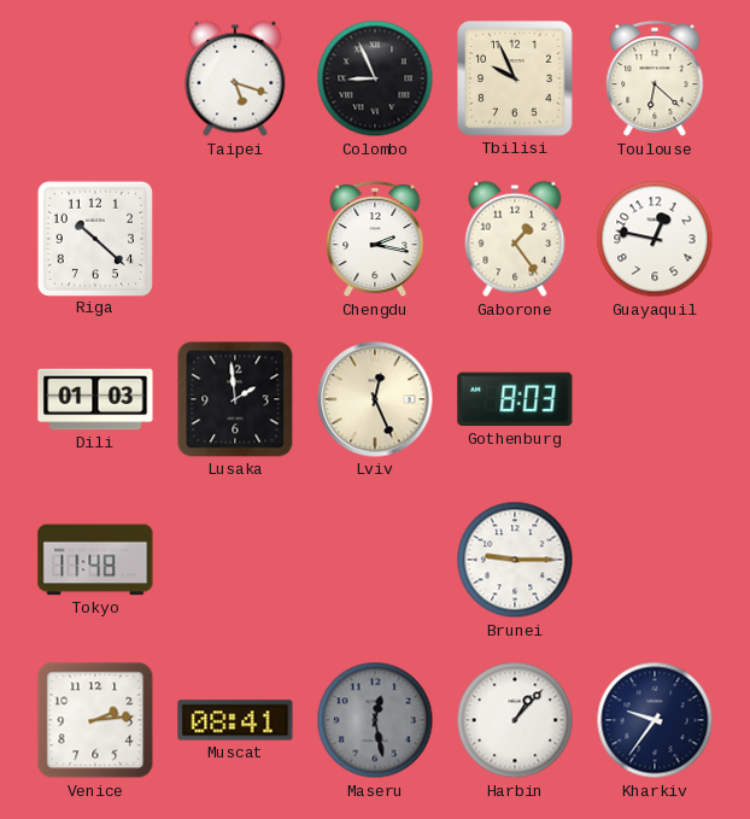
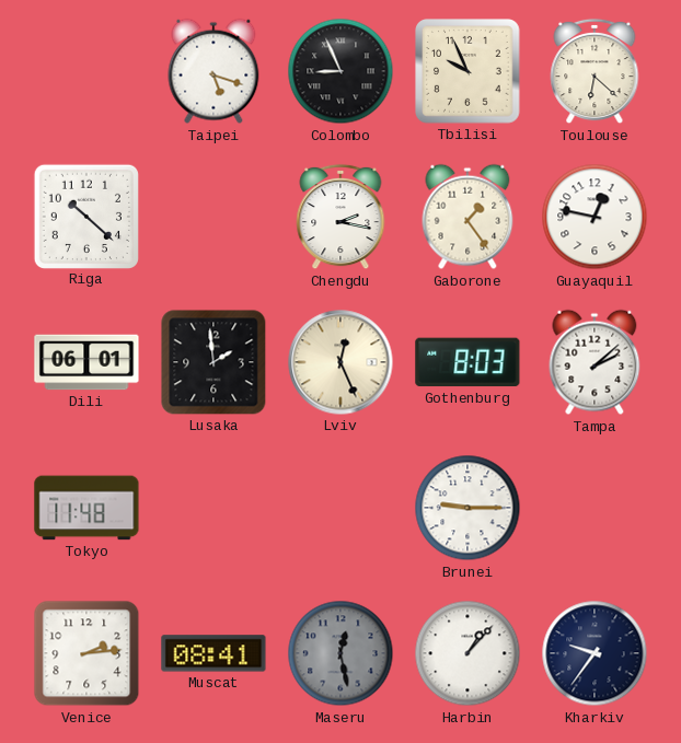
Dili: 01:03 -> 06:01 (86, 362)
Tampa: none -> 2:08 (595, 362)
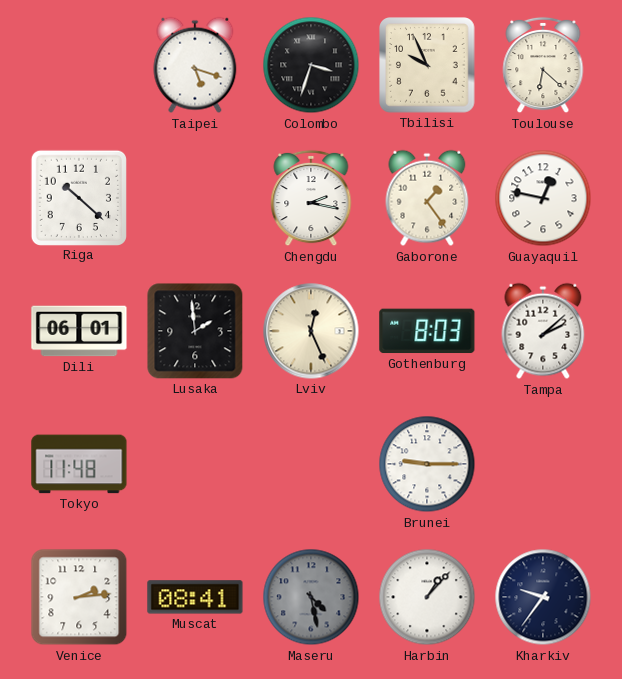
Colombo: 8:56 -> 3:33 (311, 65)
Maseru: 12:28 -> 4:28 (311, 597)
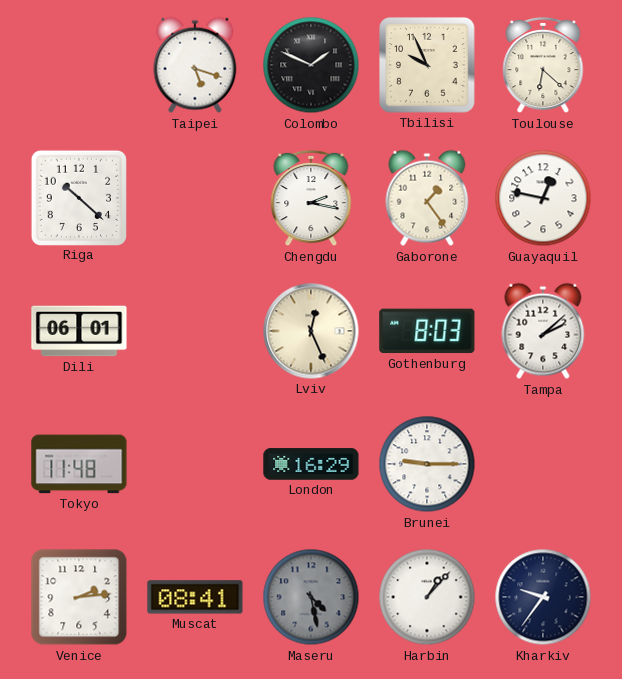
Colombo: 3:33 -> 1:49 (311, 65)
Lusaka: 1:59 -> none (195, 331)
London: none -> 16:29 (311, 464)
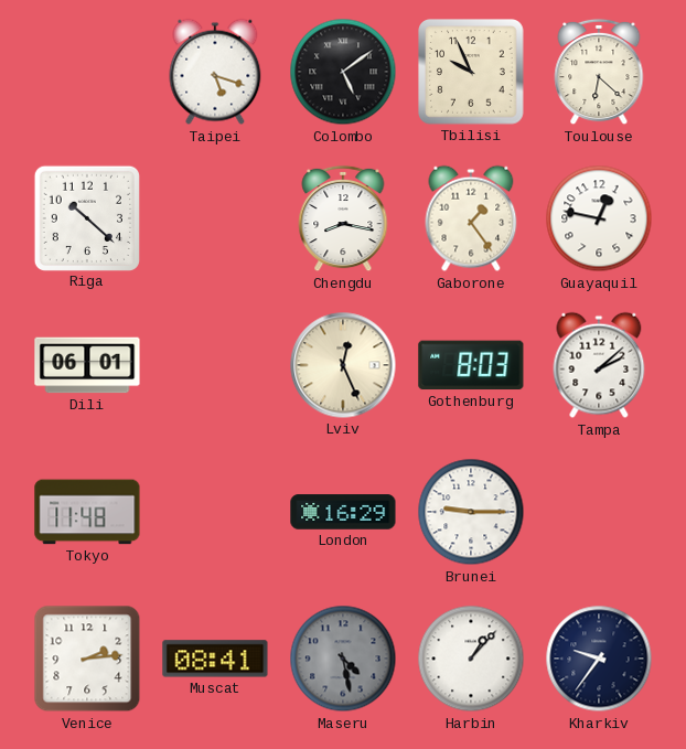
Colombo: 1:49 -> 5:09 (343, 72)
Chengdu: 2:17 -> 8:17 (343, 218)
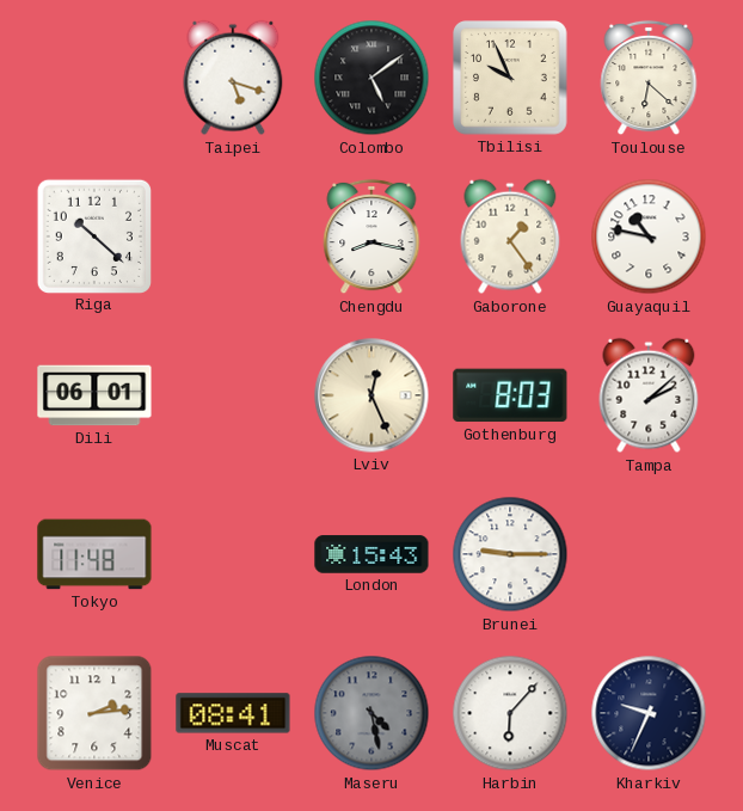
Guayaquil: 12:47 -> 10:47 (649, 236)
London: 16:29 -> 15:43 (371, 554)
Harbin: 1:07 -> 6:07 (510, 713)
Kharkiv: 9:36 -> 9:34 (649, 713)
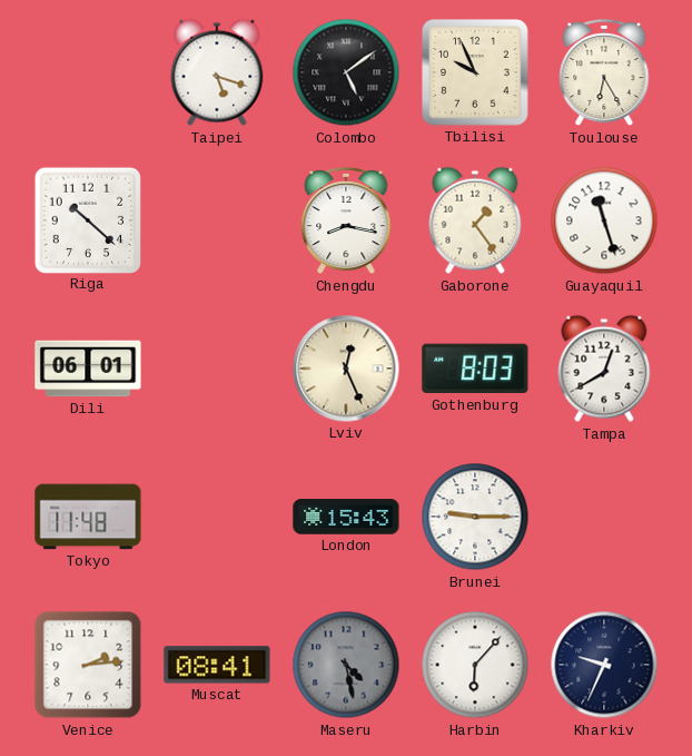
Toulouse: 6:22 -> 6:25 (604, 72)
Guayaquil: 10:47 -> 11:27 (604, 220)
Tampa: 2:08 -> 12:40 (604, 369)
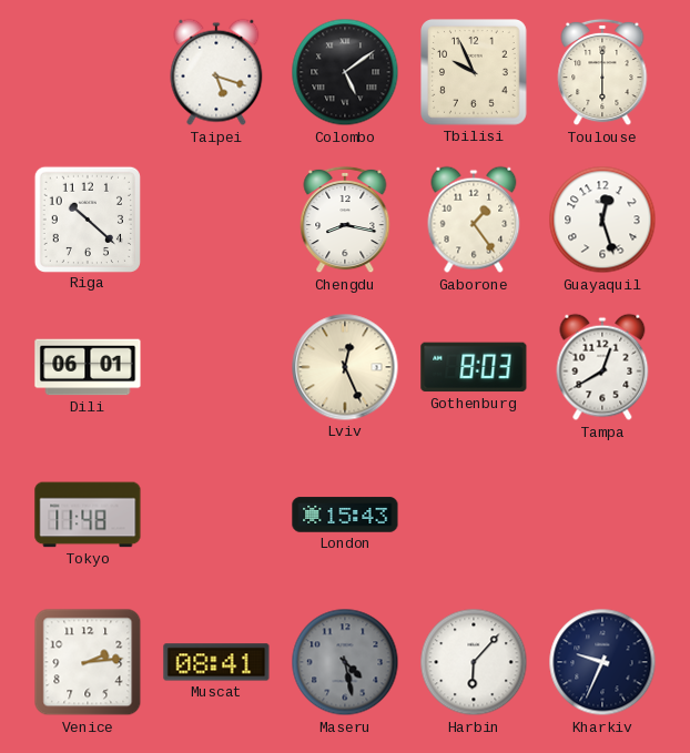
Toulouse: 6:25 -> 6:00 (602, 72)
Guayaquil: 11:27 -> 12:27 (602, 220)
Brunei: 9:15 -> none (475, 517)
